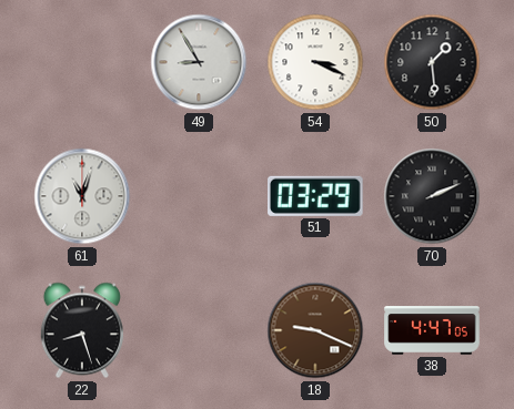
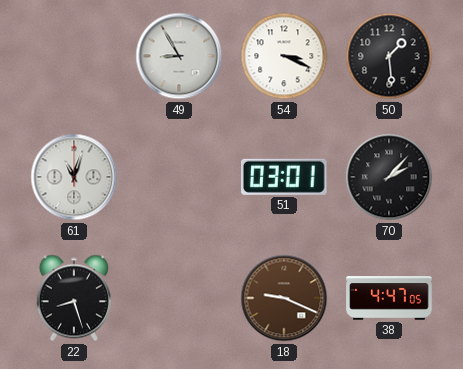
51: 03:29 -> 03:01 (285, 177)
70: 2:11 -> 2:07 (389, 177)
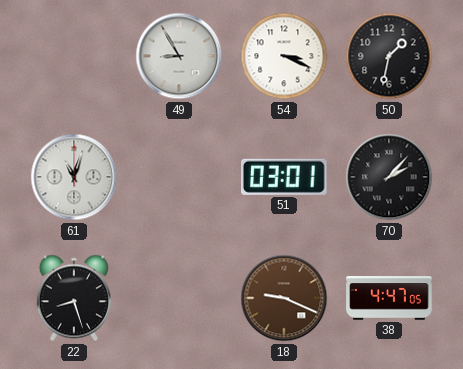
50: 1:29 -> 1:32 (389, 56)
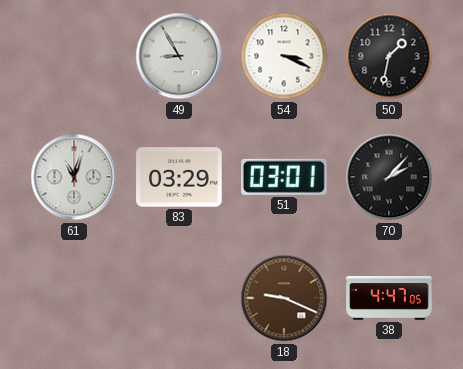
83: none -> 03:29 (179, 177)
22: 8:27 -> none (74, 298)
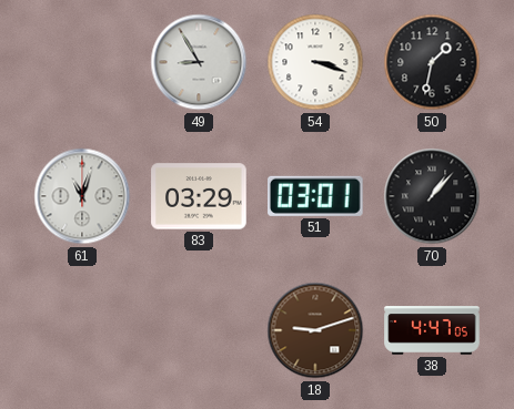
54: 3:19 -> 3:18 (315, 62)
70: 2:07 -> 1:07 (432, 196)
18: 9:19 -> 9:12 (315, 330)
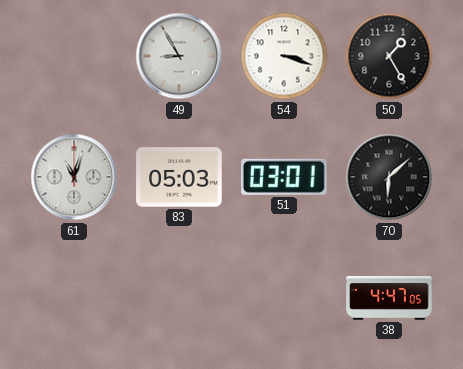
50: 1:32 -> 1:25 (389, 56)
83: 03:29 -> 05:03 (179, 177)
70: 1:07 -> 6:08 (389, 177)
18: 9:12 -> none (315, 330)
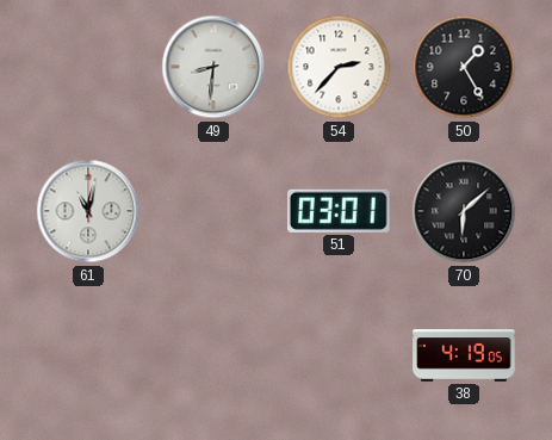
49: 8:55 -> 8:31 (213, 67)
54: 3:18 -> 2:37 (339, 67)
61: 11:03 -> 11:02 (88, 211)
83: 05:03 -> none (179, 177)
38: 4:47 -> 4:19 (464, 355)
